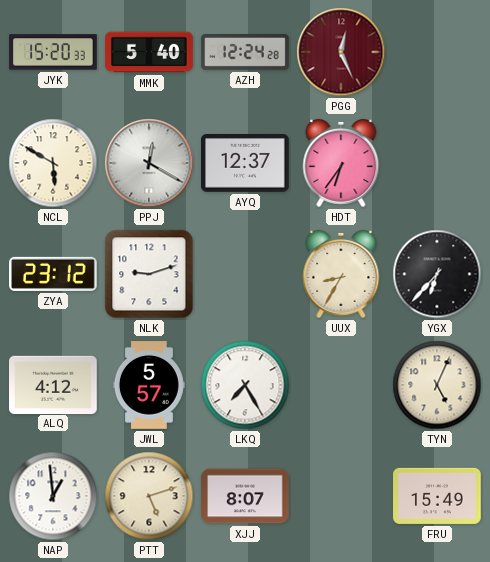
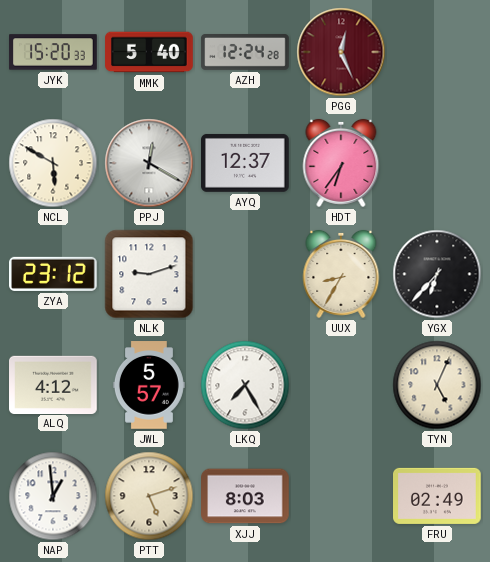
XJJ: 8:07 -> 8:03 (246, 496)
FRU: 15:49 -> 02:49 (438, 496)
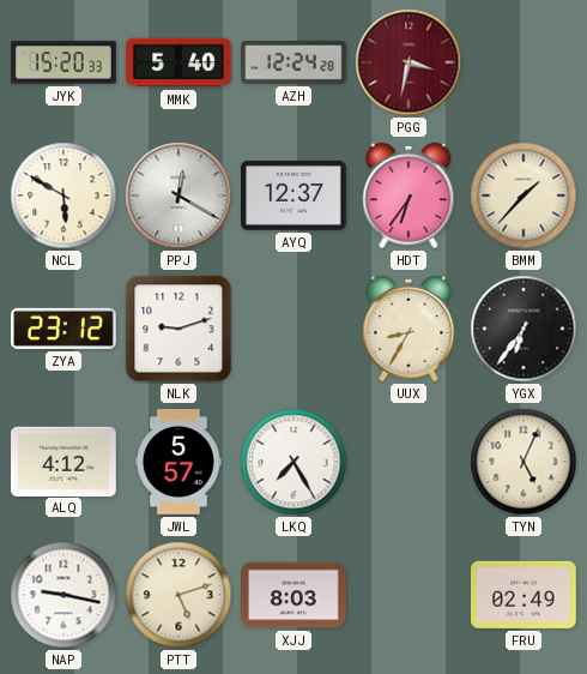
PGG: 12:26 -> 3:32 (409, 62)
BMM: none -> 1:37 (524, 195)
YGX: 6:37 -> 6:36 (524, 329)
NAP: 12:59 -> 9:17 (63, 595)
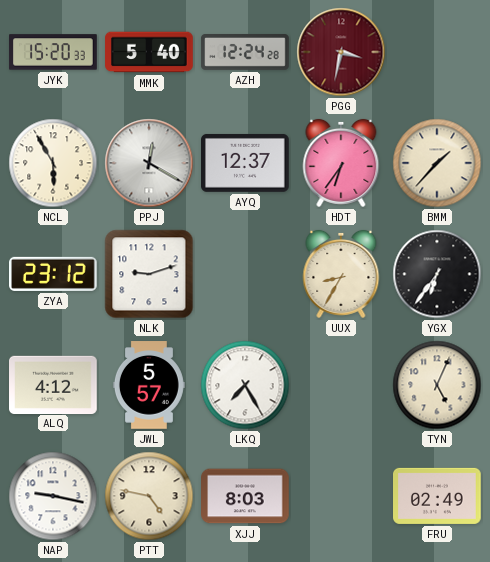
NCL: 5:50 -> 5:55 (53, 163)
PTT: 5:12 -> 4:47 (149, 496)
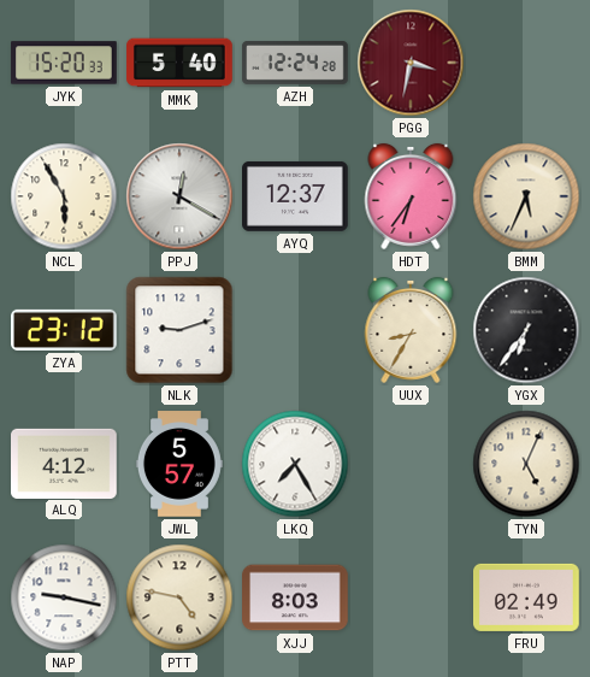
BMM: 1:37 -> 5:34 (526, 196)
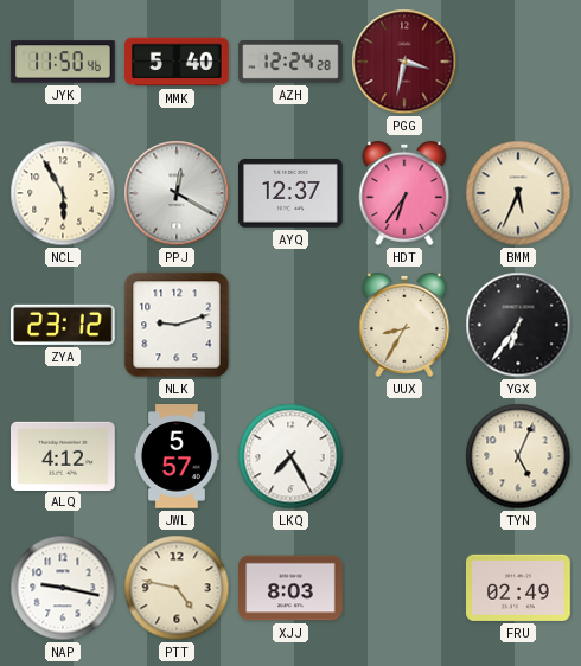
JYK: 15:20 -> 11:50 (63, 62)
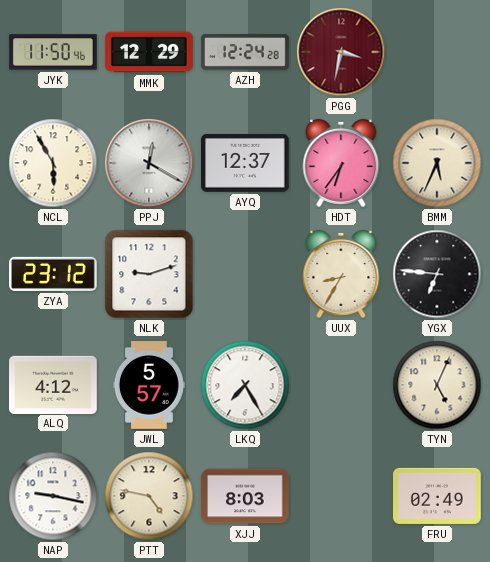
MMK: 5:40 -> 12:29 (149, 52)
YGX: 6:36 -> 6:46 (437, 274)
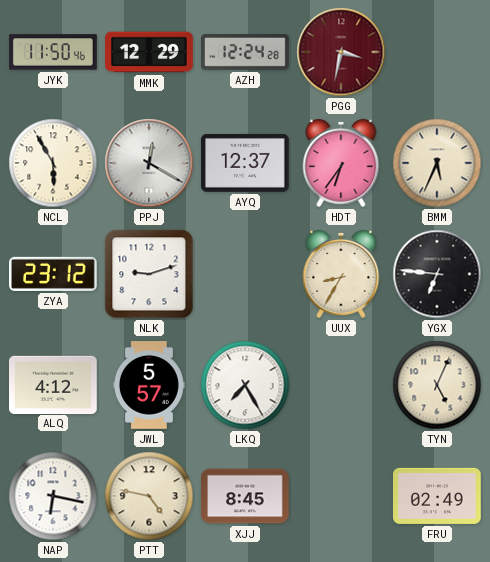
NAP: 9:17 -> 6:17 (53, 496)
XJJ: 8:03 -> 8:45 (246, 496)
